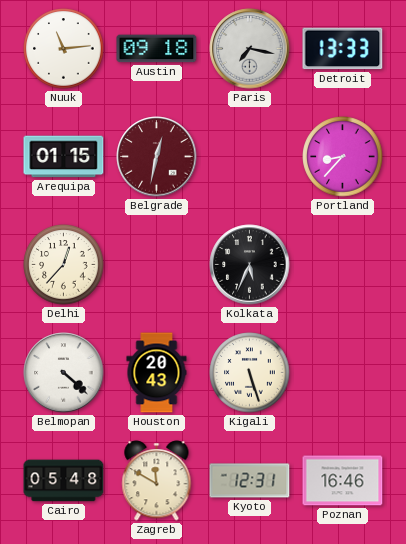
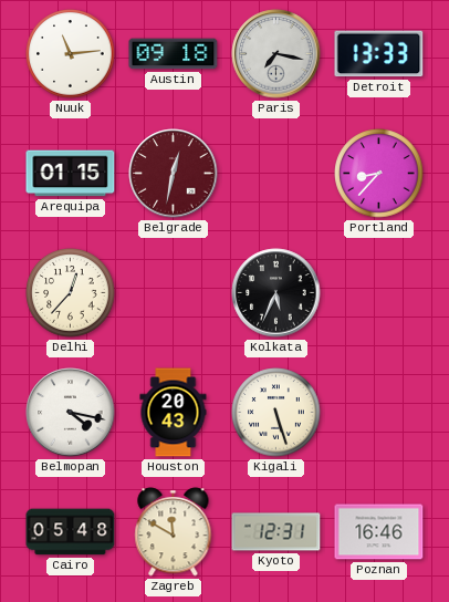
Belmopan: 4:22 -> 4:17 (71, 413)
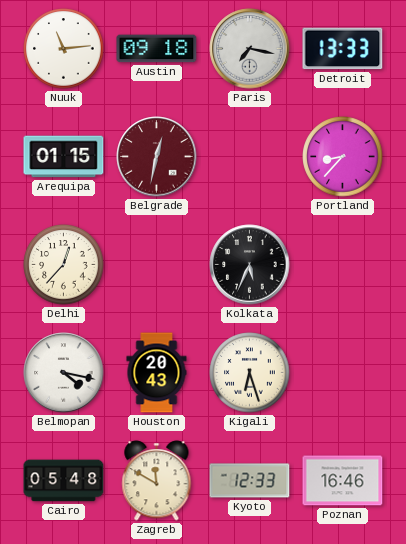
Kigali: 5:27 -> 6:27 (250, 373)
Kyoto: 12:31 -> 12:33 (250, 481)
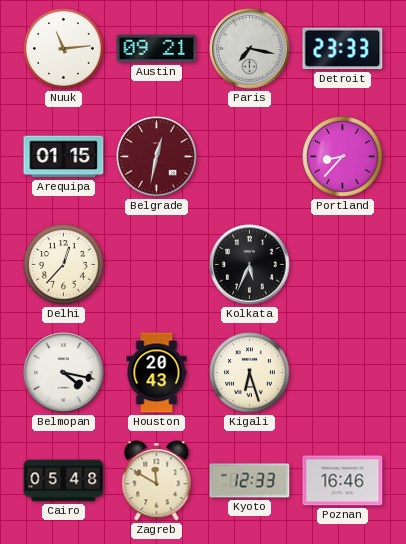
Austin: 09:18 -> 09:21 (157, 49)
Detroit: 13:33 -> 23:33 (343, 49)
